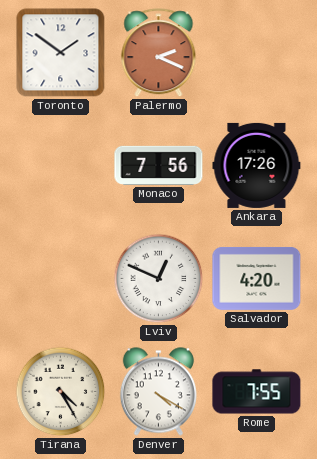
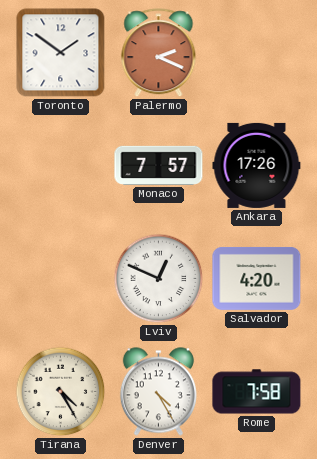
Monaco: 7:56 -> 7:57 (159, 165)
Denver: 4:20 -> 4:25 (158, 392)
Rome: 7:55 -> 7:58 (257, 392)
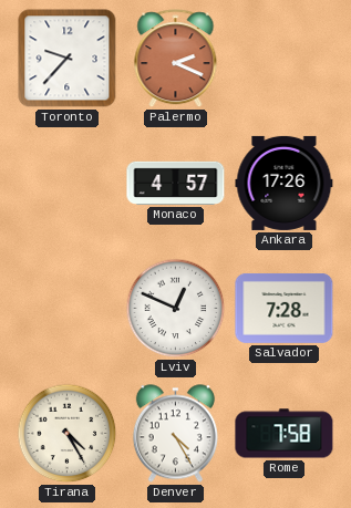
Toronto: 1:51 -> 9:37 (68, 59)
Monaco: 7:57 -> 4:57 (176, 183)
Salvador: 4:20 -> 7:28 (285, 308)
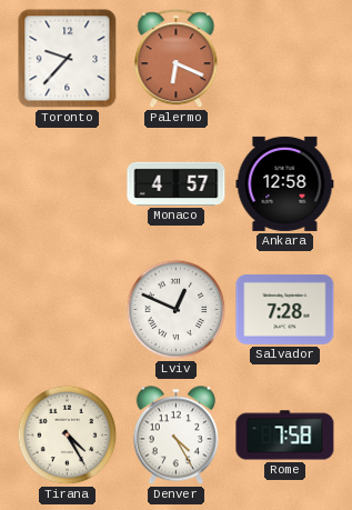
Palermo: 2:19 -> 6:19 (177, 59)
Ankara: 17:26 -> 12:58 (285, 183)
